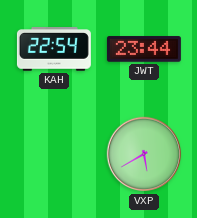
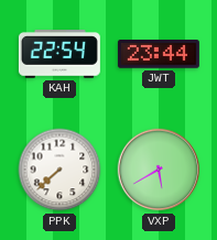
PPK: none -> 7:38 (59, 170)
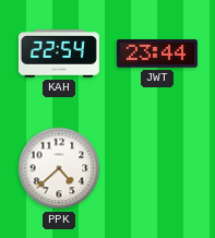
PPK: 7:38 -> 4:38 (59, 168)
VXP: 5:40 -> none (159, 170)
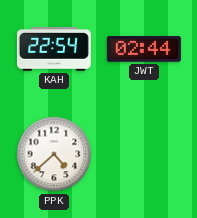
JWT: 23:44 -> 02:44 (144, 49)
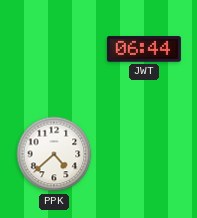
KAH: 22:54 -> none (54, 49)
JWT: 02:44 -> 06:44 (144, 49)
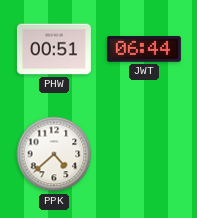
PHW: none -> 00:51 (54, 49)
